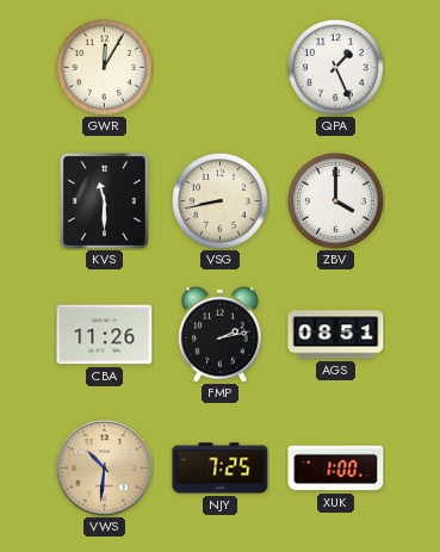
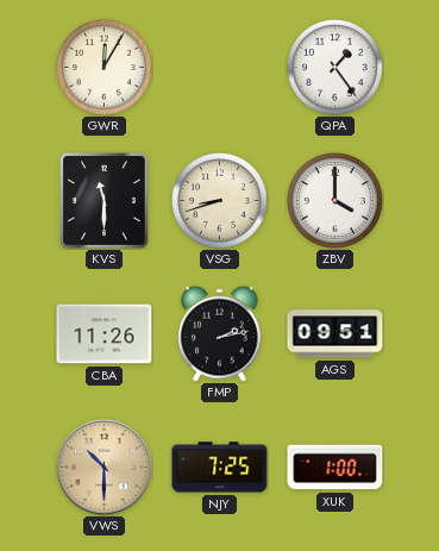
QPA: 1:26 -> 1:24 (335, 68)
VSG: 8:43 -> 8:42 (220, 201)
AGS: 08:51 -> 09:51 (335, 334)
VWS: 10:31 -> 10:30 (105, 468)
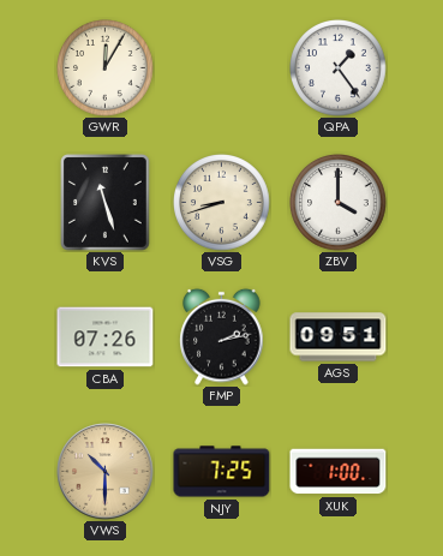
KVS: 11:30 -> 11:27 (106, 203)
CBA: 11:26 -> 07:26 (106, 337)
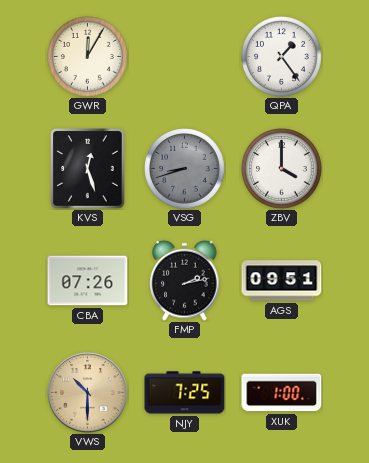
KVS: 11:27 -> 12:27 (88, 169)
VSG dial: cream -> grey (185, 169)
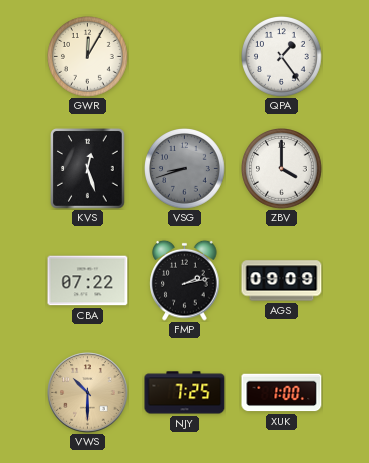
CBA: 07:26 -> 07:22 (88, 281)
AGS: 09:51 -> 09:09 (282, 281)
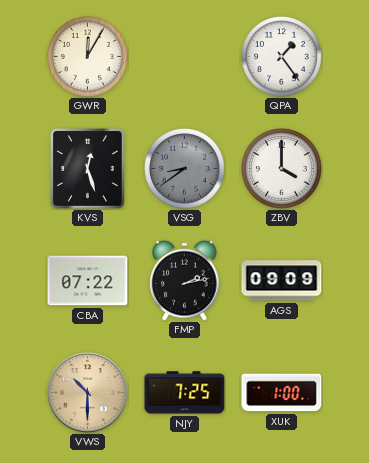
VSG: 8:42 -> 8:39 (185, 169)
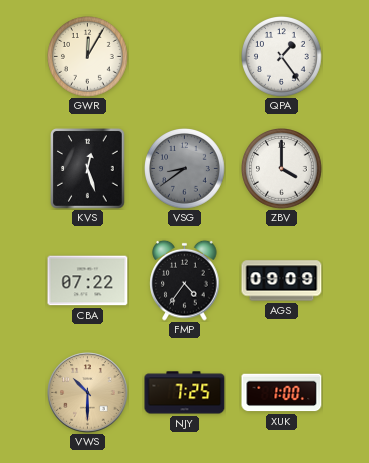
FMP: 2:13 -> 4:36 (185, 280)
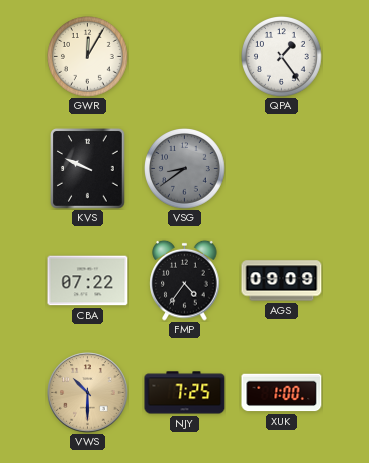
KVS: 12:27 -> 9:49 (88, 169)
ZBV: 4:00 -> none (282, 169)
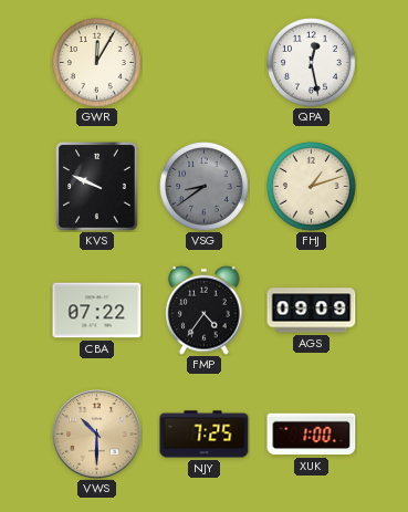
QPA: 1:24 -> 12:28 (312, 63)
FHJ: none -> 1:12 (312, 187)
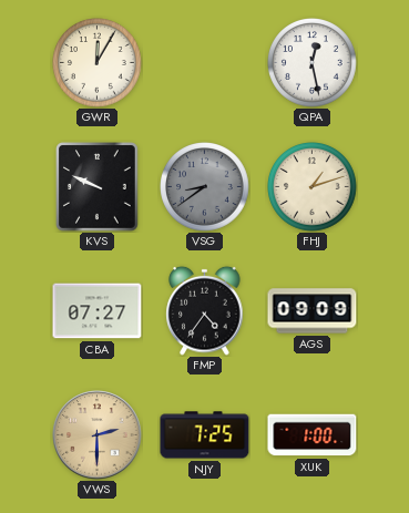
CBA: 07:22 -> 07:27 (98, 311)
VWS: 10:30 -> 2:30 (98, 435)
